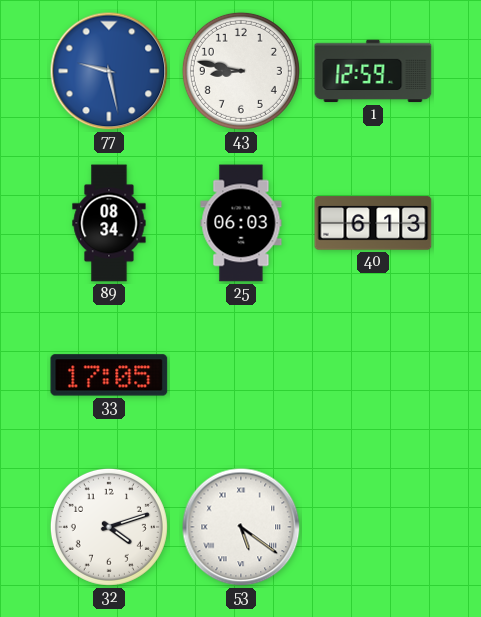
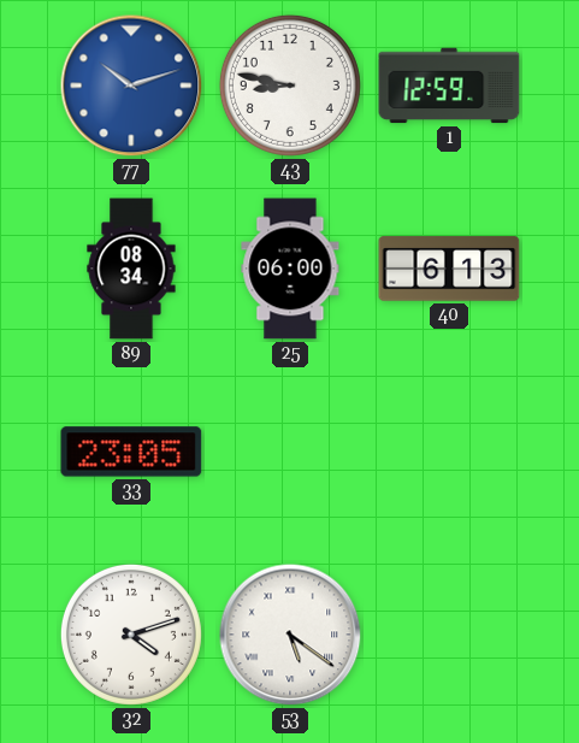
77: 9:28 -> 10:12 (131, 85)
25: 06:03 -> 06:00 (290, 269)
33: 17:05 -> 23:05 (131, 452)
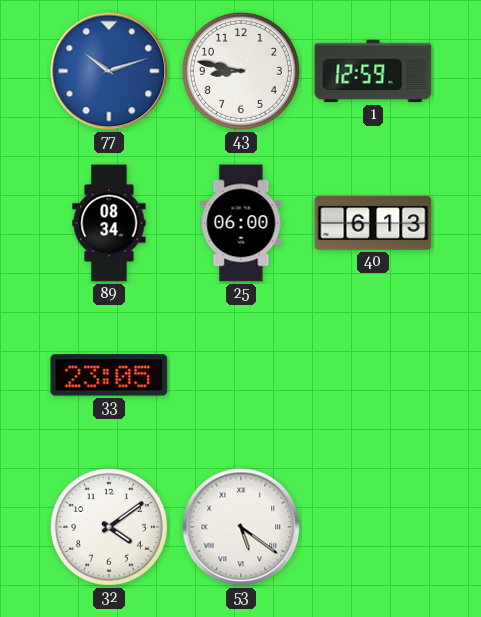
32: 4:12 -> 4:09 (109, 527)
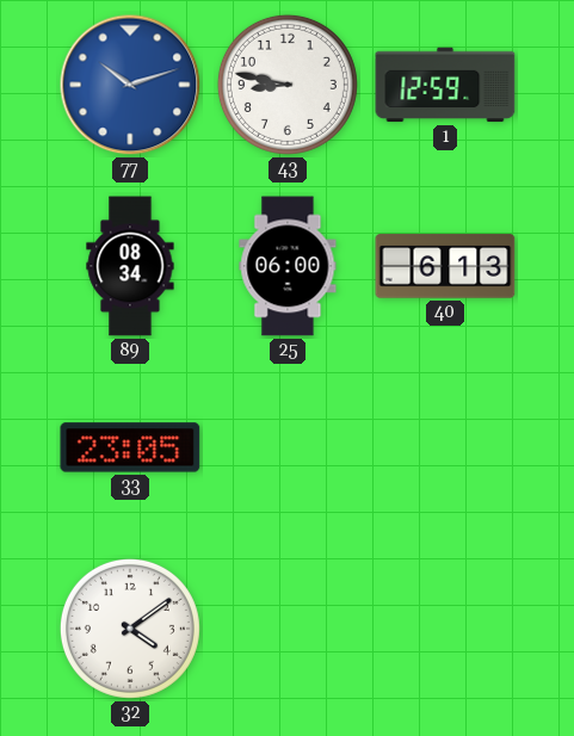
53: 5:21 -> none (241, 527)
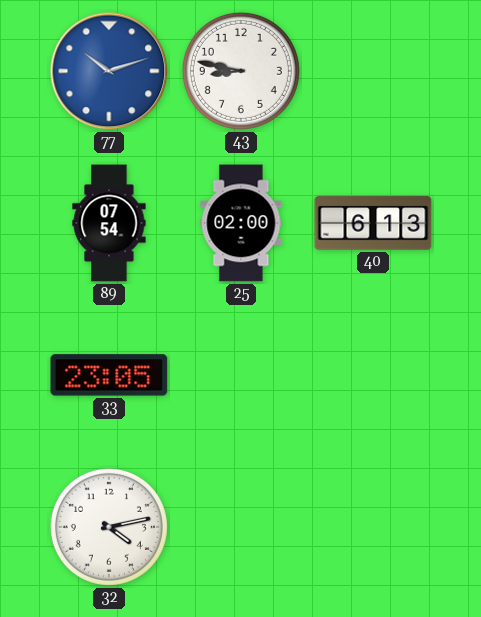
1: 12:59 -> none (445, 85)
89: 08:34 -> 07:54 (109, 223)
25: 06:00 -> 02:00 (241, 223)
32: 4:09 -> 4:13 (109, 527)
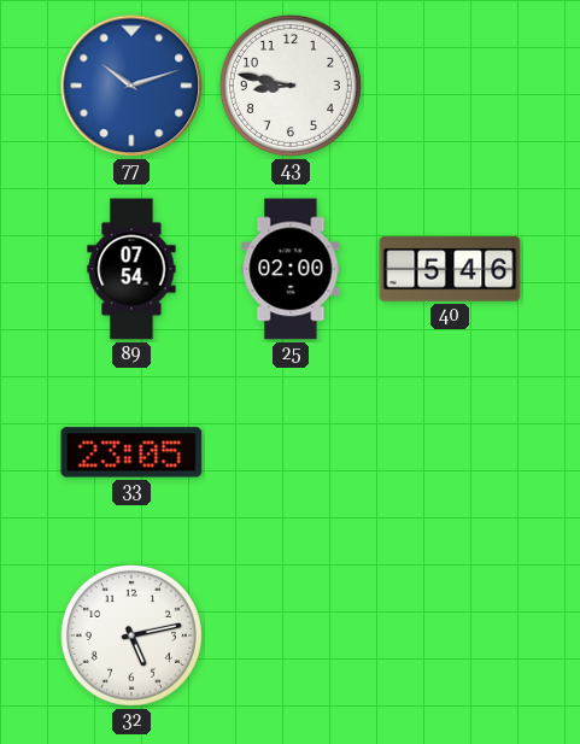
40: 6:13 -> 5:46 (450, 269)
32: 4:13 -> 5:13 (131, 635)
